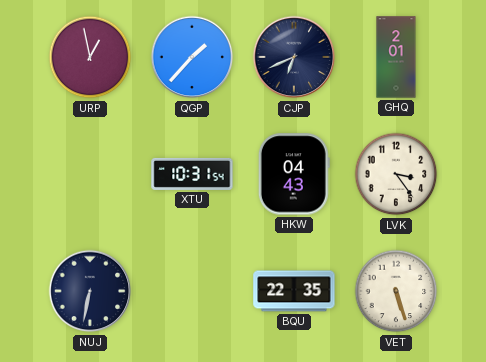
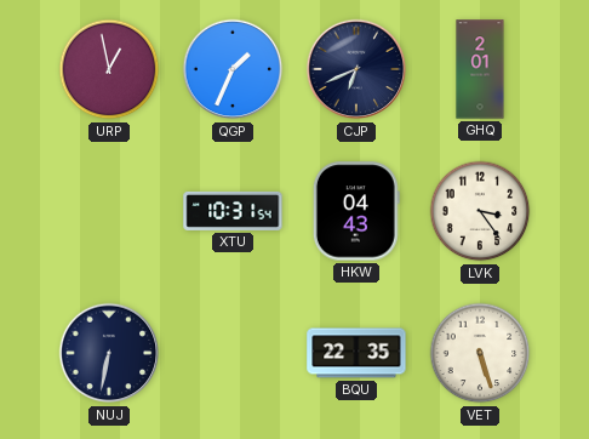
QGP: 1:37 -> 1:34 (233, 69)
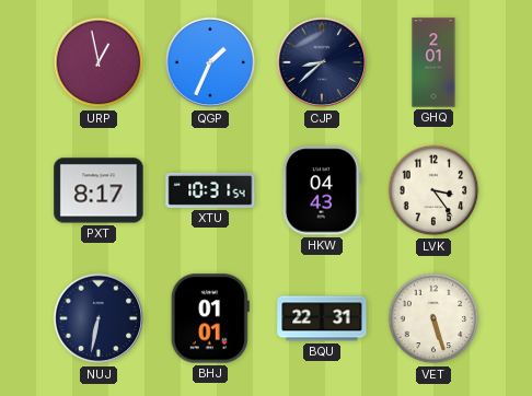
CJP: 6:41 -> 8:38 (322, 62)
PXT: none -> 8:17 (99, 190)
BHJ: none -> 01:01 (210, 318)
BQU: 22:35 -> 22:31 (322, 318)
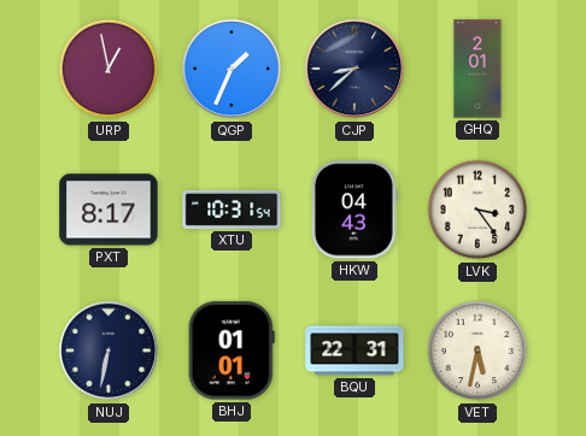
VET: 5:27 -> 5:32 (477, 350)
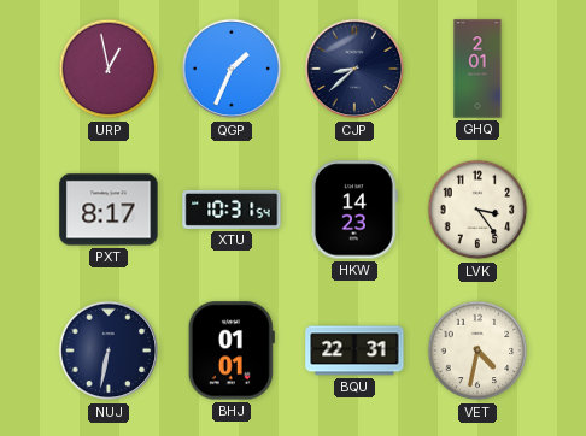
HKW: 04:43 -> 14:23 (354, 210)
VET: 5:32 -> 4:32 (477, 350)
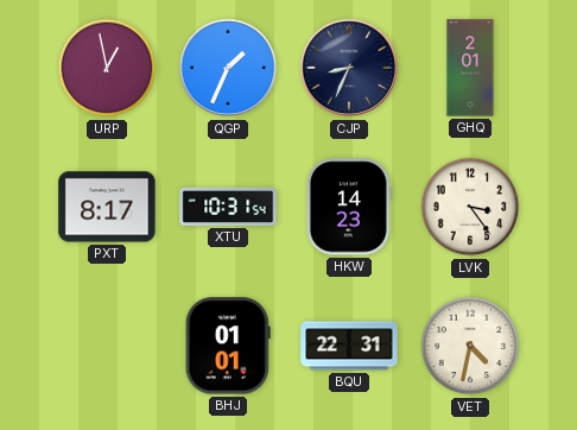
CJP: 8:38 -> 8:34 (349, 68)
NUJ: 6:32 -> none (109, 350)
